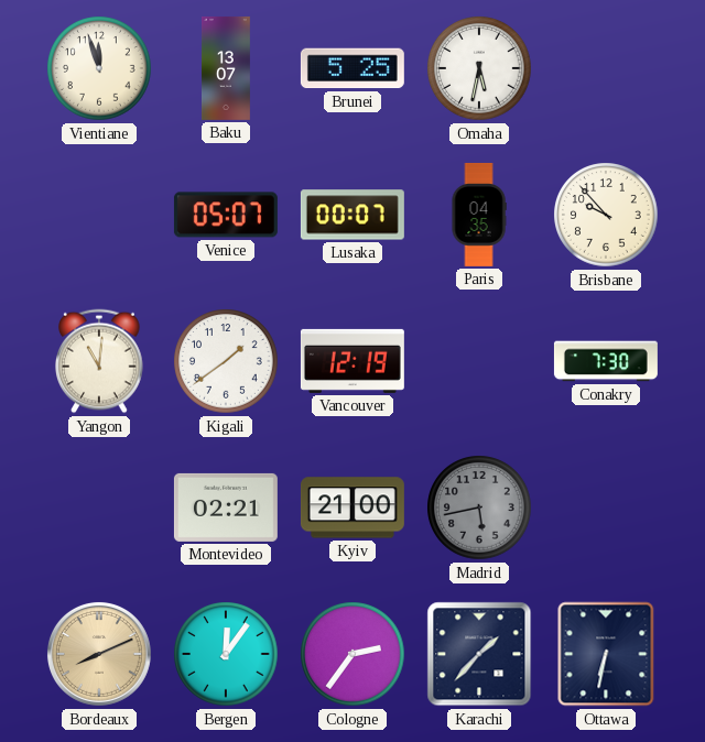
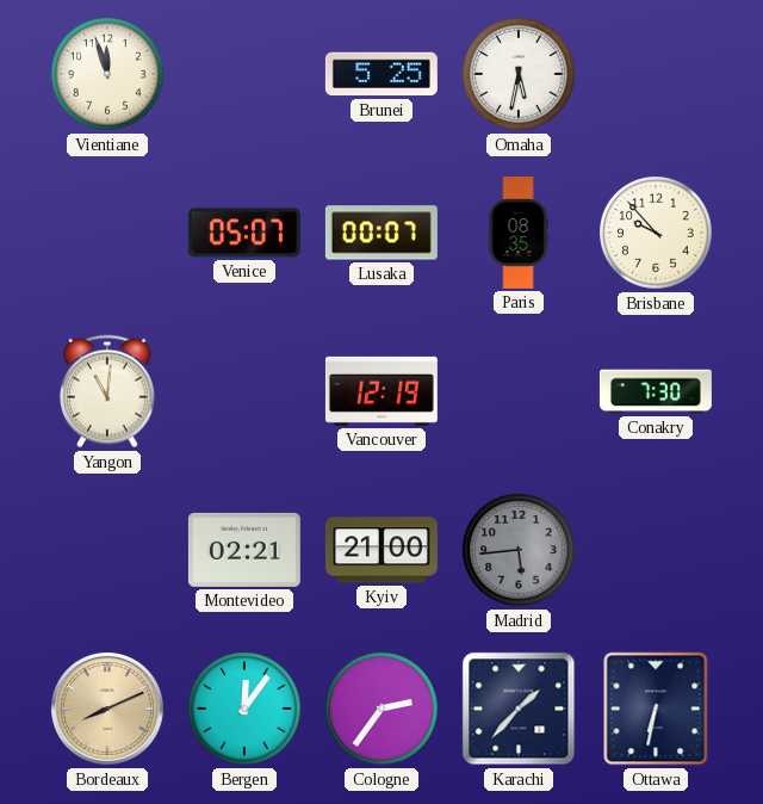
Baku: 13:07 -> none (227, 68)
Paris: 04:35 -> 08:35 (519, 233)
Kigali: 1:39 -> none (226, 361)
Madrid: 5:43 -> 5:44 (519, 550)
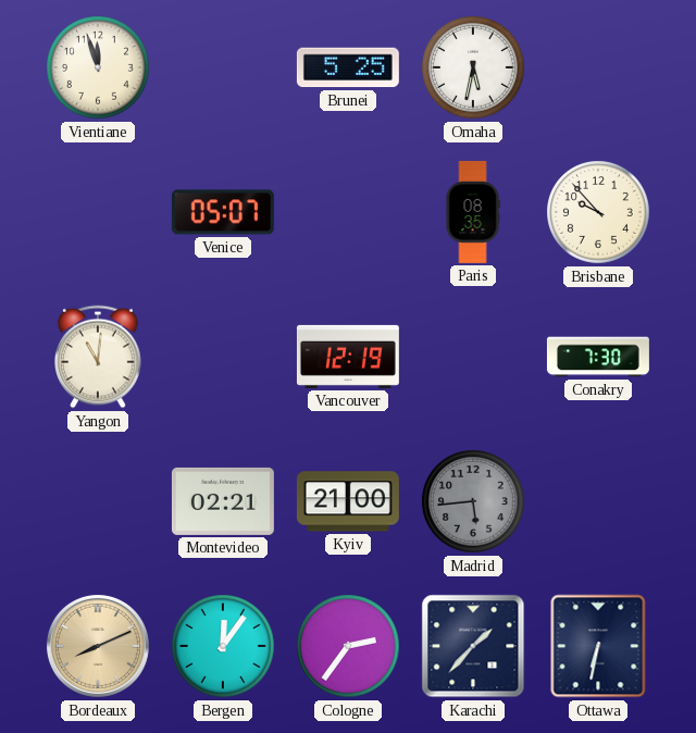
Lusaka: 00:07 -> none (381, 233)
